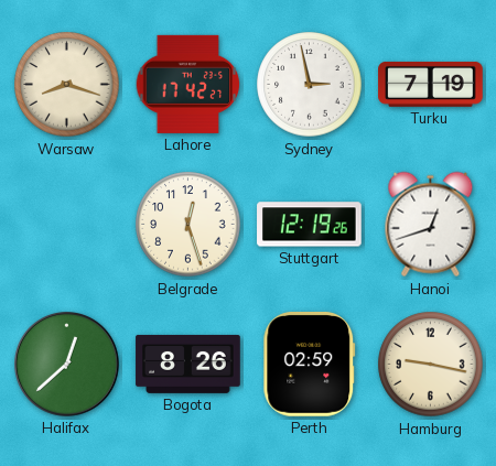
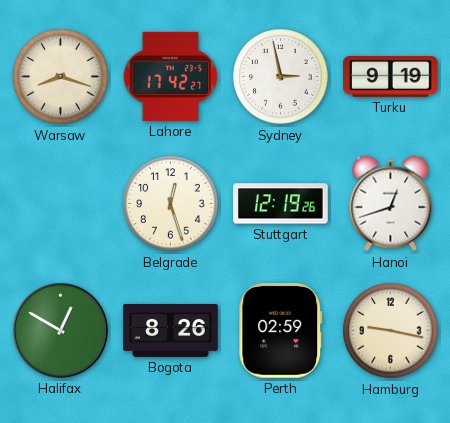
Turku: 7:19 -> 9:19 (391, 77)
Halifax: 12:38 -> 12:50 (61, 331)
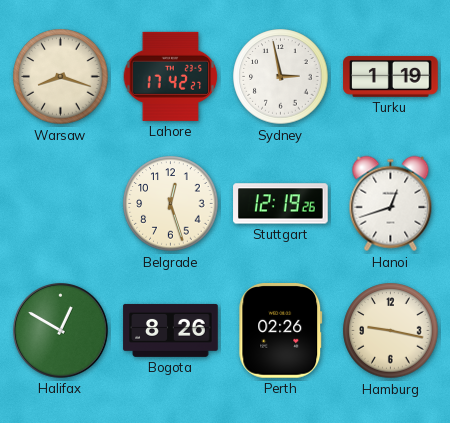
Turku: 9:19 -> 1:19 (391, 77)
Perth: 02:59 -> 02:26 (281, 331)
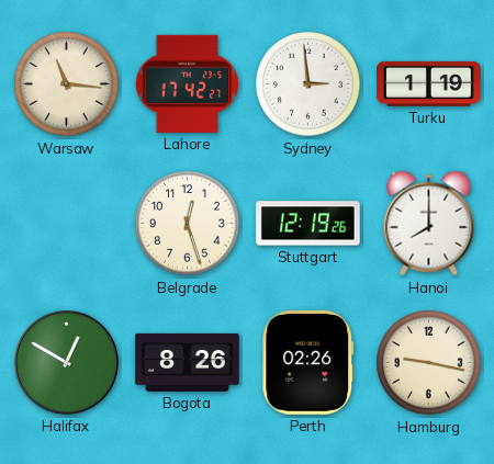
Warsaw: 8:18 -> 11:16 (67, 84)
Sydney: 2:58 -> 2:59 (308, 84)
Hanoi: 12:42 -> 8:00 (429, 224)
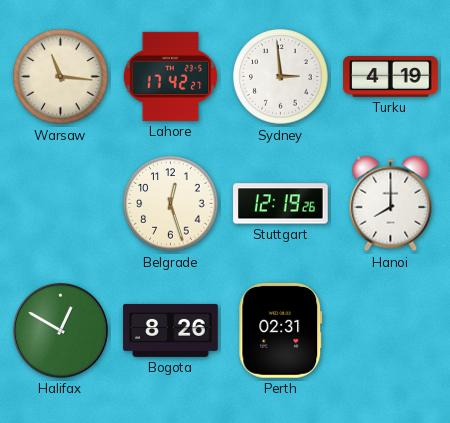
Turku: 1:19 -> 4:19 (391, 77)
Perth: 02:26 -> 02:31 (281, 331)
Hamburg: 9:17 -> none (429, 363)
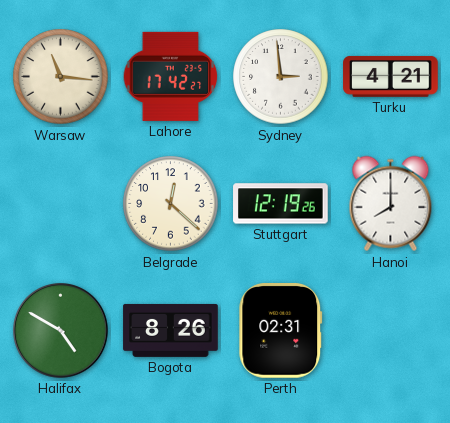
Turku: 4:19 -> 4:21 (391, 77)
Belgrade: 12:27 -> 12:22 (171, 204)
Halifax: 12:50 -> 4:50 (61, 331)
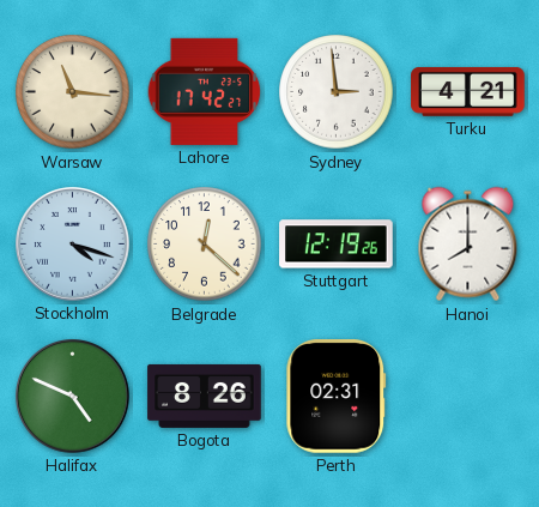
Stockholm: none -> 4:18 (73, 245)
Halifax: 4:50 -> 4:49 (73, 397)
